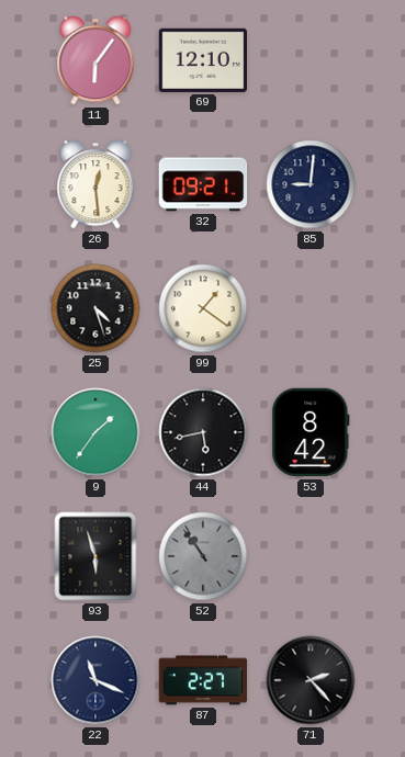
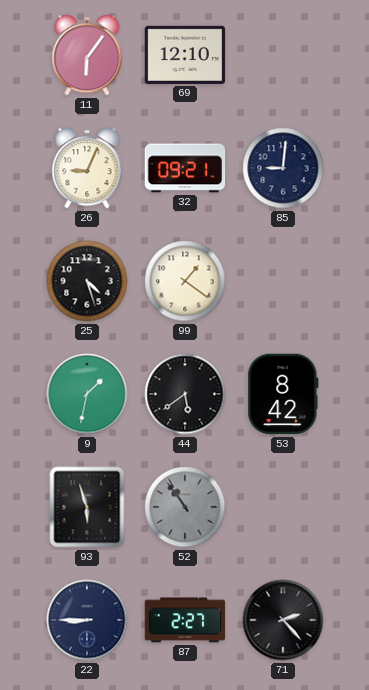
26: 12:29 -> 9:04 (87, 168)
9: 1:36 -> 1:32 (87, 394)
44: 5:43 -> 5:39 (185, 394)
22: 11:19 -> 8:45 (87, 620)
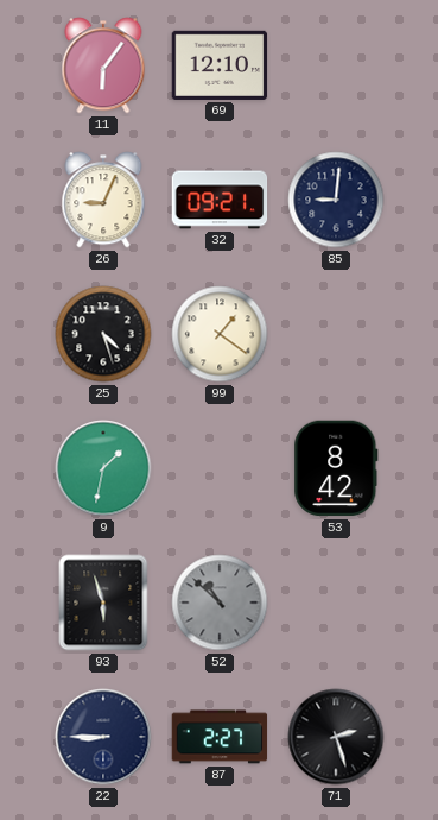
44: 5:39 -> none (185, 394)
52: 10:54 -> 10:52 (220, 603)
71: 2:23 -> 2:27 (336, 737)
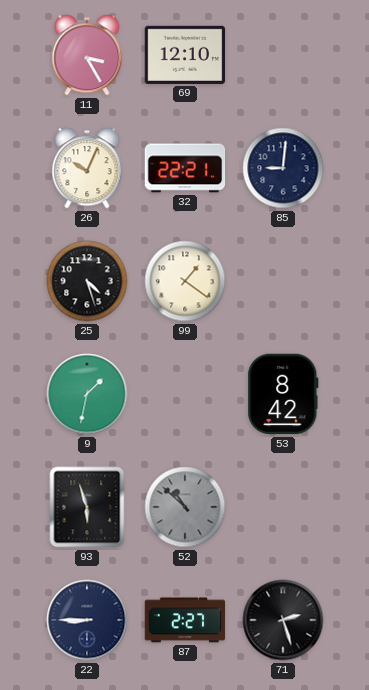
11: 6:06 -> 3:25 (87, 55)
26: 9:04 -> 10:04 (87, 168)
32: 09:21 -> 22:21 (185, 168)
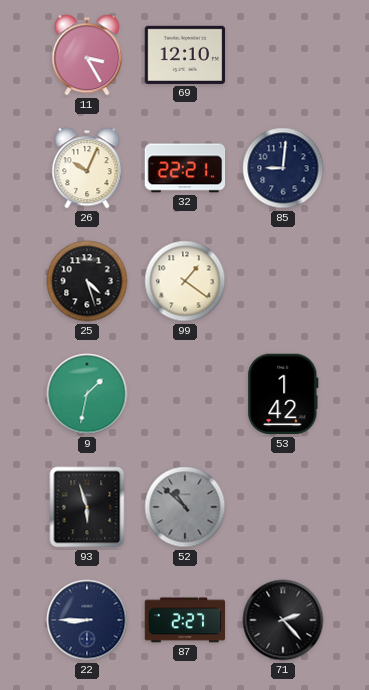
53: 8:42 -> 1:42 (283, 394)
71: 2:27 -> 2:23 (283, 620)
